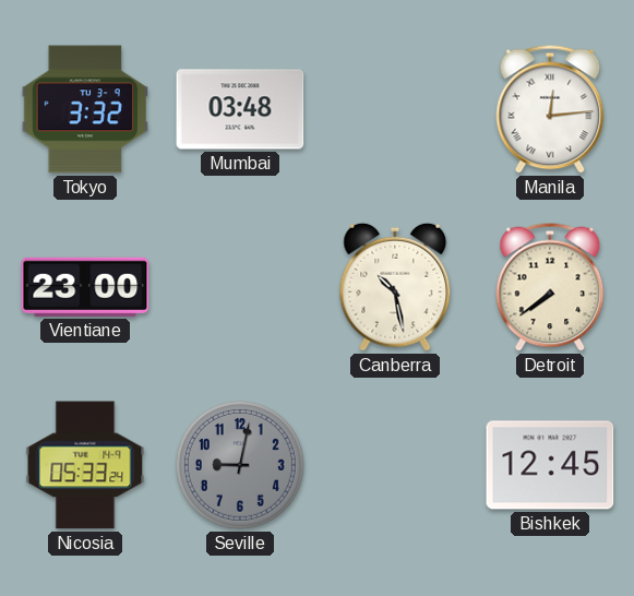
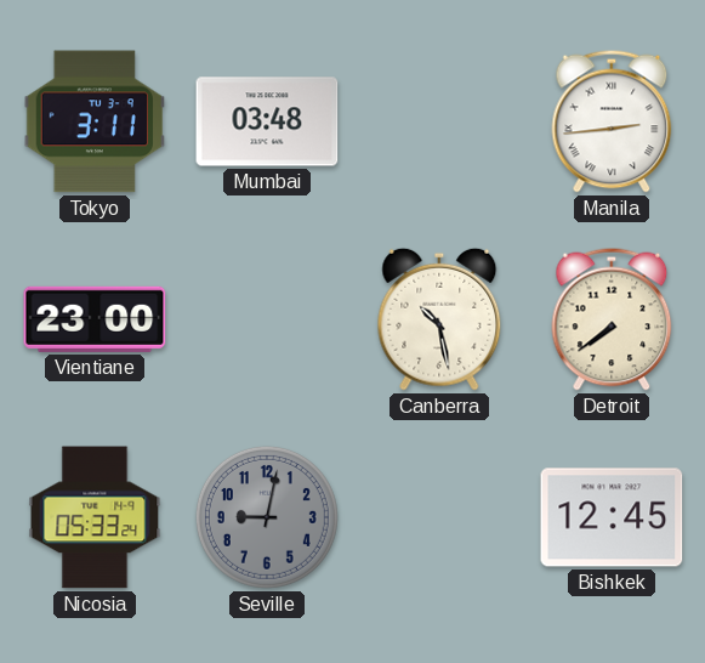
Tokyo: 3:32 -> 3:11 (93, 121)
Manila: 12:14 -> 2:44 (612, 121)
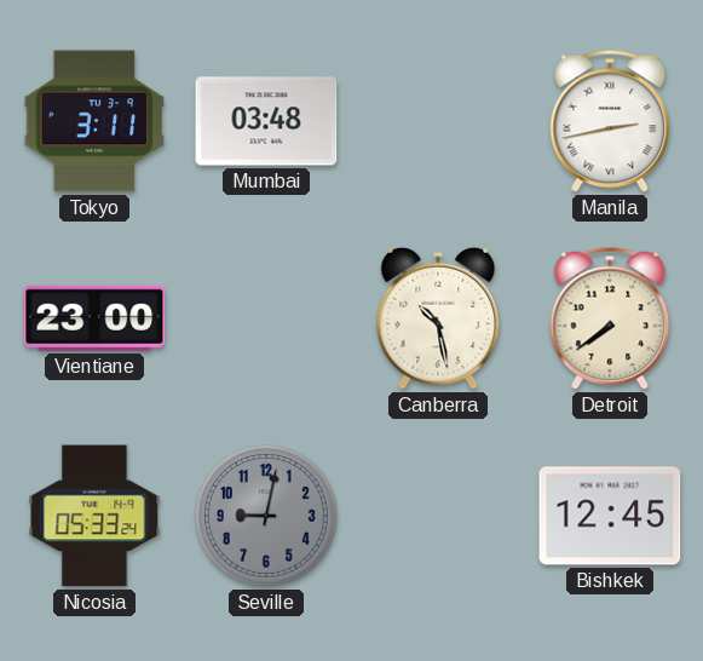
Manila: 2:44 -> 2:43 (610, 121)
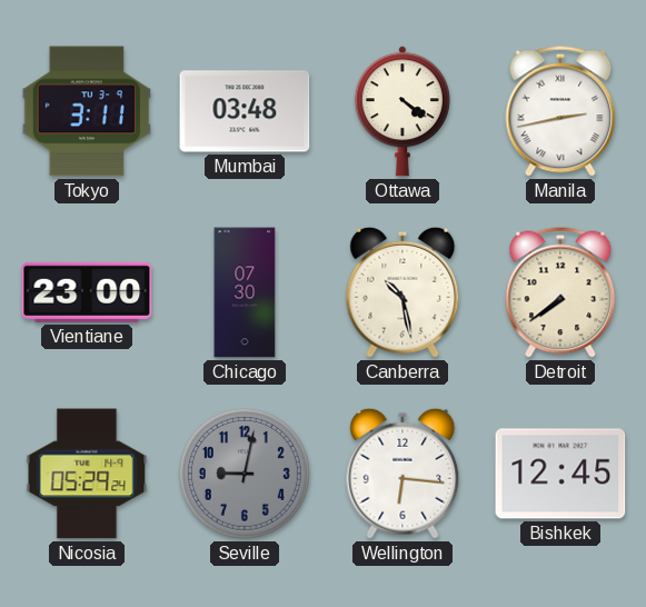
Ottawa: none -> 4:21 (402, 111)
Chicago: none -> 07:30 (245, 292)
Nicosia: 05:33 -> 05:29 (87, 474)
Wellington: none -> 6:16 (402, 474)
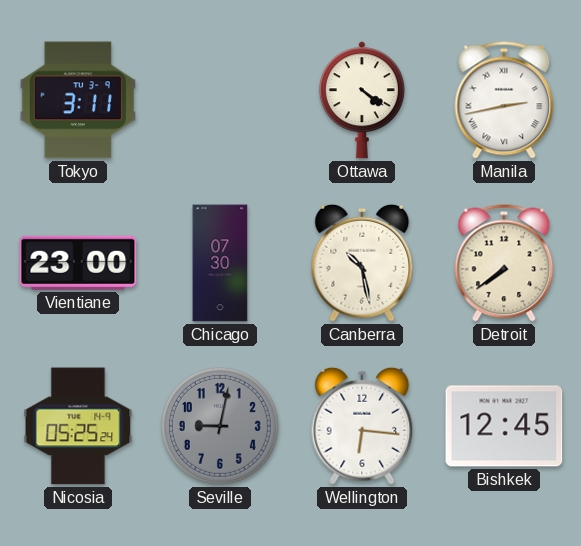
Mumbai: 03:48 -> none (245, 111)
Nicosia: 05:29 -> 05:25 (78, 426)
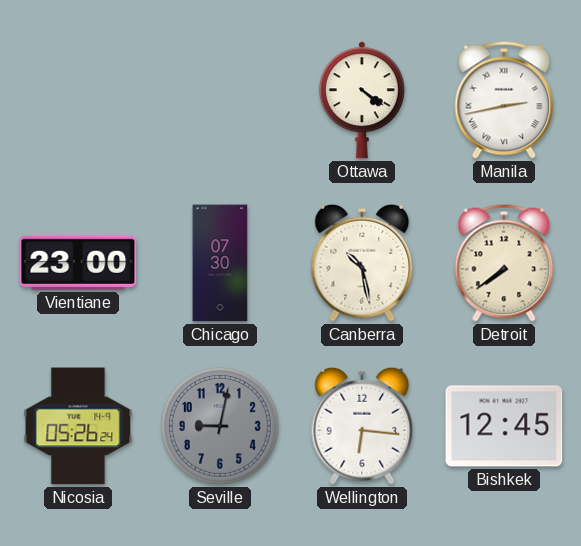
Tokyo: 3:11 -> none (77, 100)
Nicosia: 05:25 -> 05:26 (78, 426)
